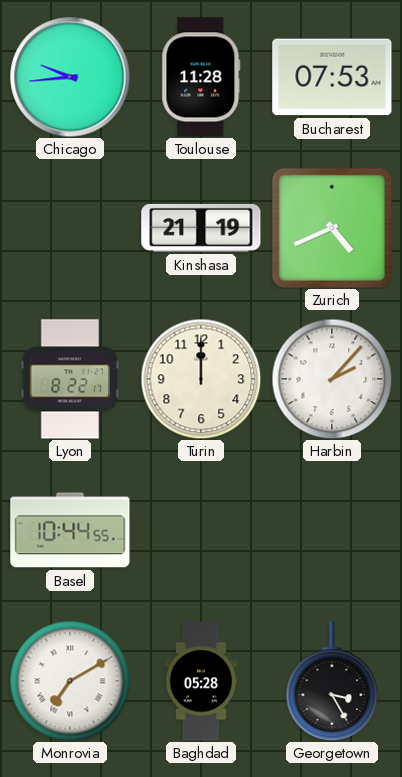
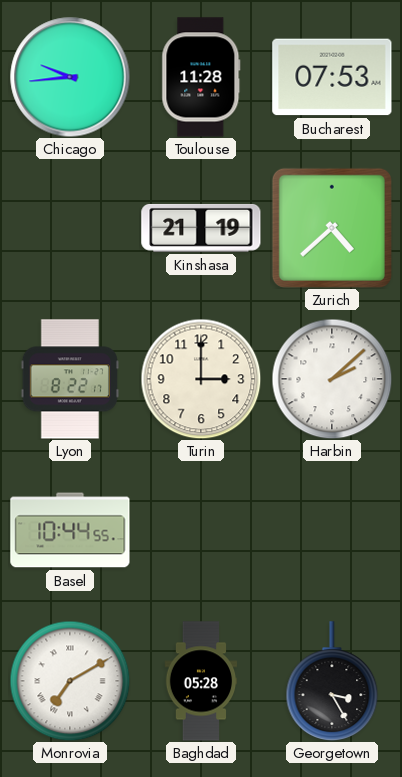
Zurich: 4:41 -> 4:38 (332, 228)
Turin: 12:00 -> 3:00 (201, 379)
Harbin: 2:07 -> 2:08 (332, 379)
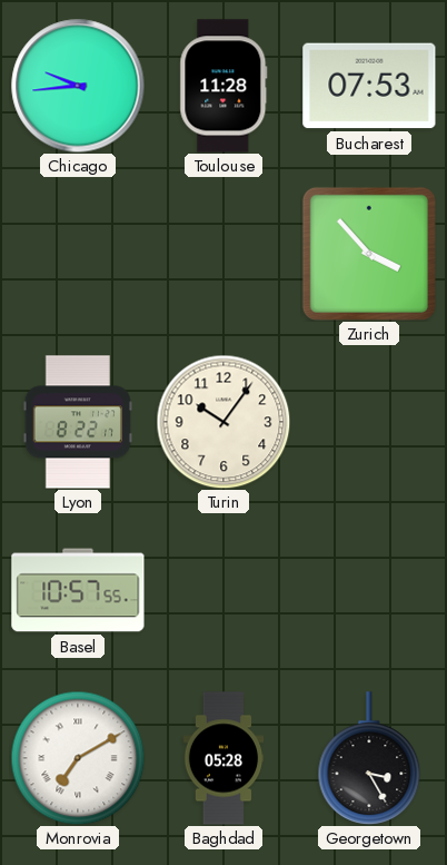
Kinshasa: 21:19 -> none (201, 228)
Zurich: 4:38 -> 3:53 (369, 254)
Turin: 3:00 -> 10:06 (223, 422)
Harbin: 2:08 -> none (332, 379)
Basel: 10:44 -> 10:57 (78, 590)
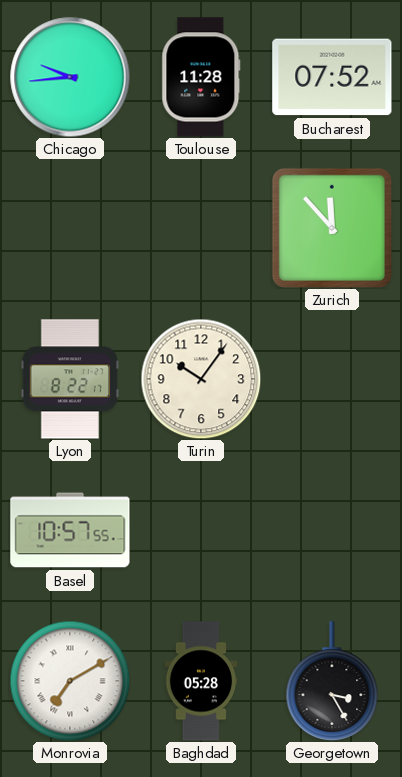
Bucharest: 07:53 -> 07:52 (332, 77)
Zurich: 3:53 -> 11:53 (332, 228)
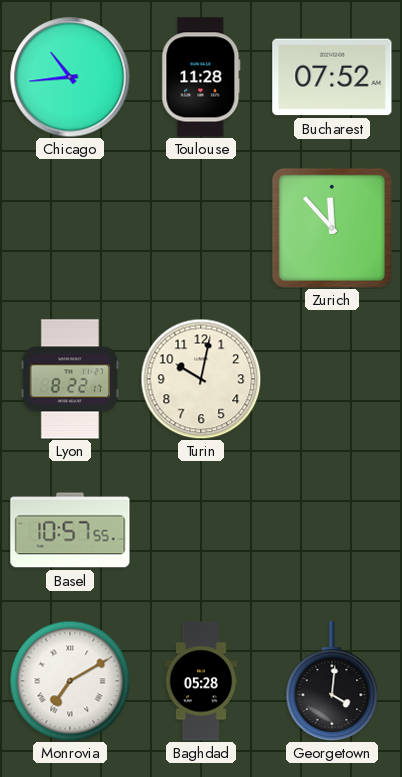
Chicago: 9:44 -> 10:44 (70, 77)
Turin: 10:06 -> 10:02 (201, 379)
Georgetown: 3:25 -> 4:01 (332, 681)
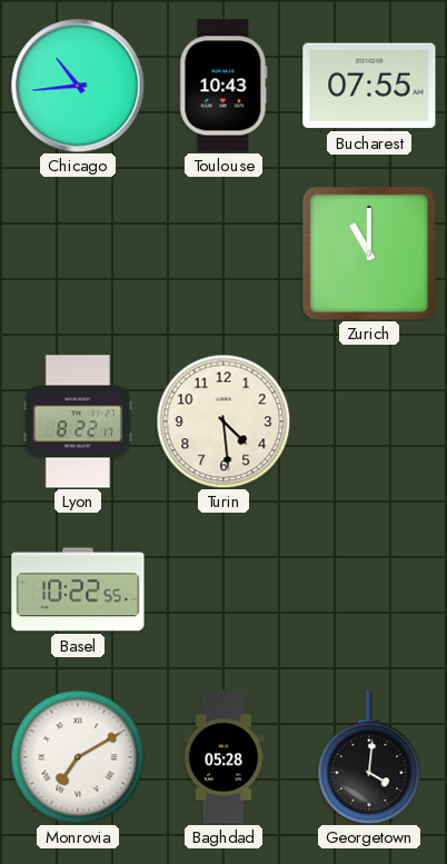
Toulouse: 11:28 -> 10:43 (223, 86)
Bucharest: 07:52 -> 07:55 (369, 86)
Zurich: 11:53 -> 11:00 (369, 254)
Turin: 10:02 -> 4:29 (223, 421)
Basel: 10:57 -> 10:22 (78, 589)
